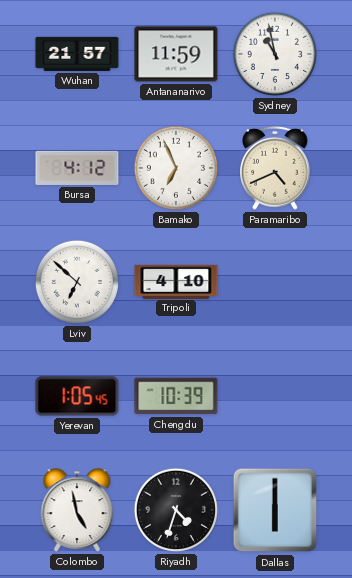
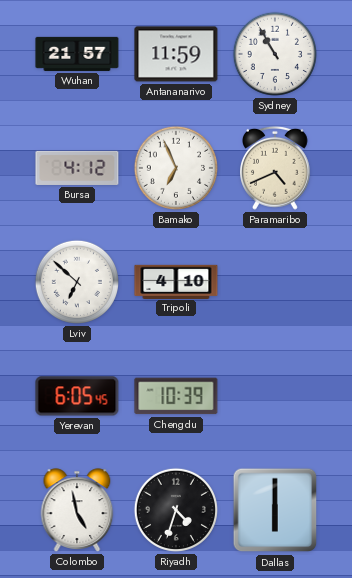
Sydney: 10:58 -> 10:55 (275, 54)
Yerevan: 1:05 -> 6:05 (77, 396)
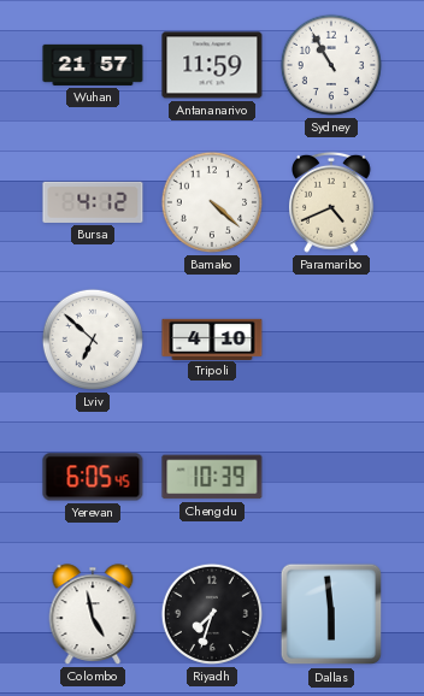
Bamako: 6:56 -> 4:22 (212, 202)
Riyadh: 4:33 -> 7:33 (212, 614)
Dallas: 6:00 -> 5:59 (331, 614)
